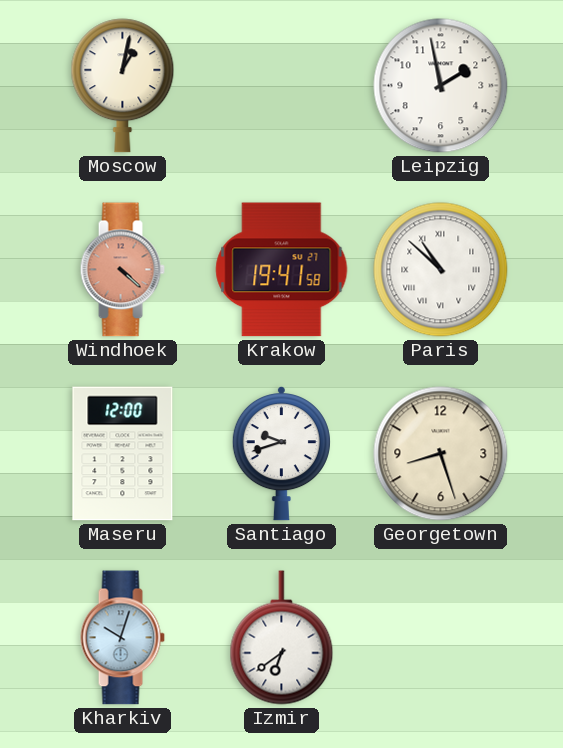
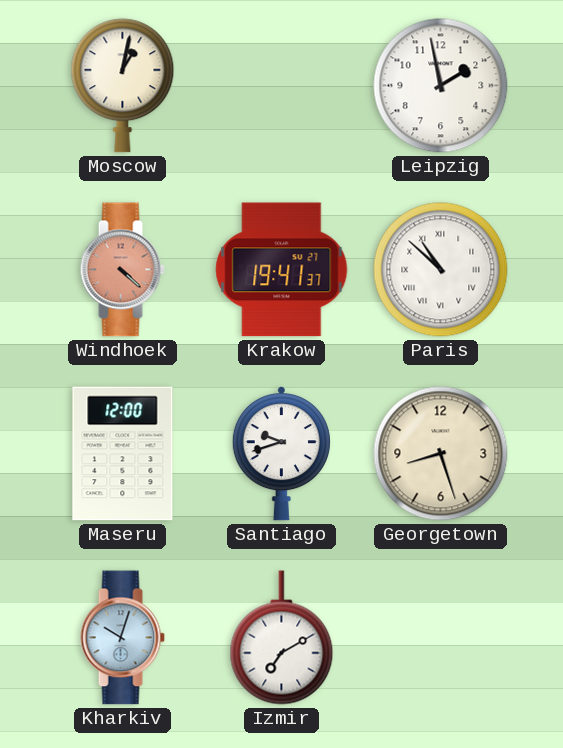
Krakow: 19:41:58 -> 19:41:37 (282, 270)
Izmir: 6:39 -> 7:10 (282, 638)
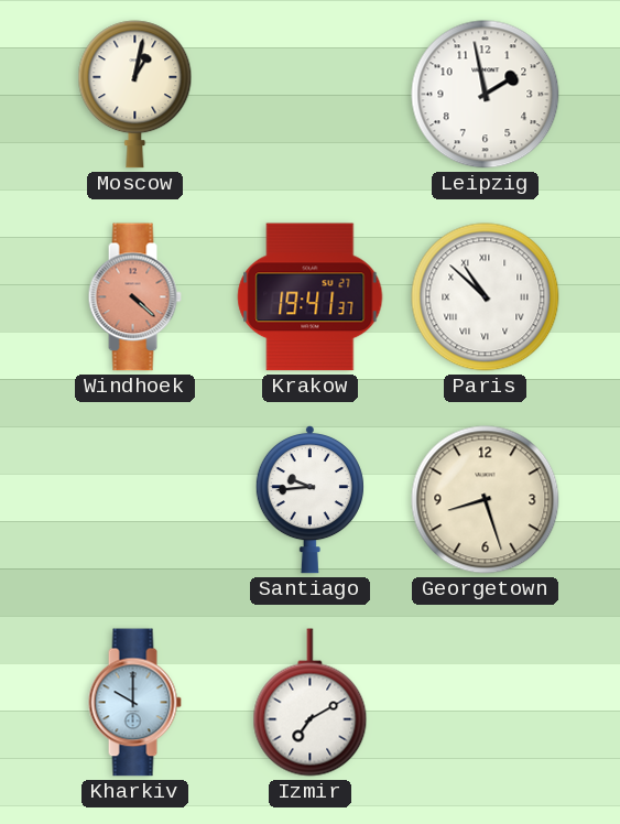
Maseru: 12:00 -> none (123, 454)
Santiago: 9:42 -> 9:44 (309, 499)
Kharkiv: 10:03 -> 10:00 (134, 703)
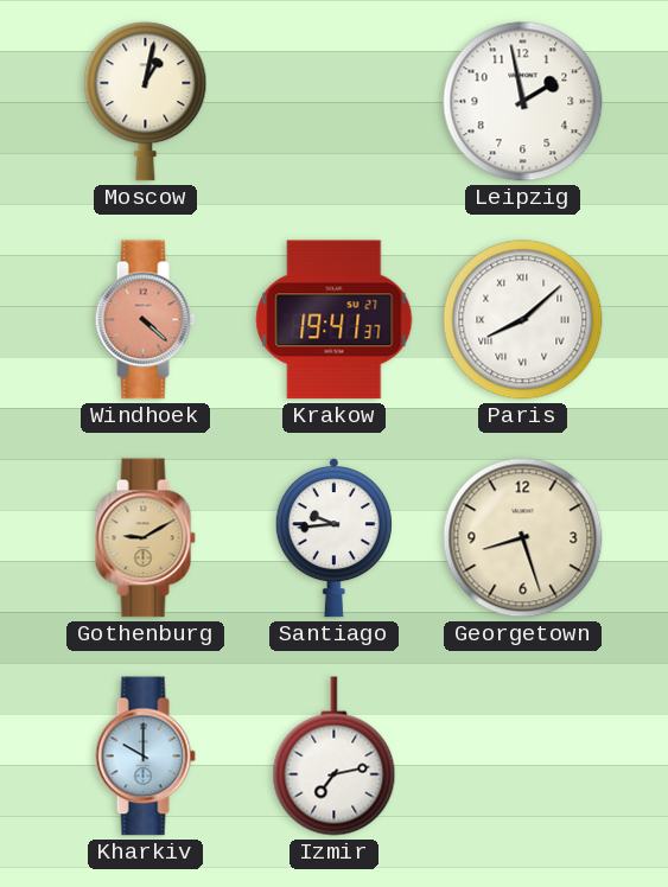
Paris: 10:52 -> 8:08 (523, 320)
Gothenburg: none -> 9:10 (145, 538)
Izmir: 7:10 -> 7:13 (335, 757)
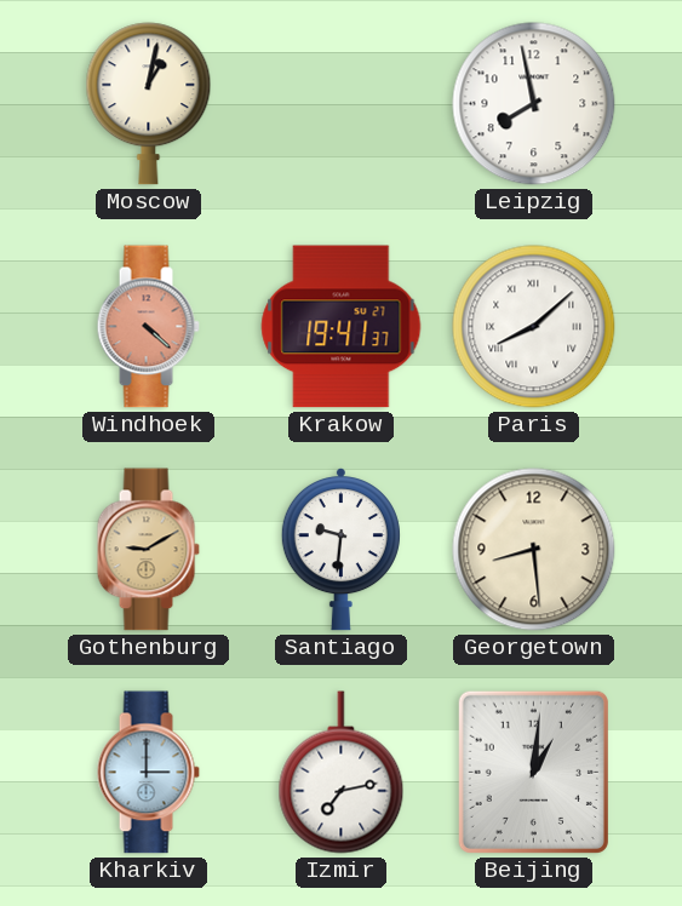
Leipzig: 1:58 -> 7:58 (534, 104)
Santiago: 9:44 -> 9:31 (340, 549)
Georgetown: 8:27 -> 8:29 (534, 550)
Kharkiv: 10:00 -> 3:00 (148, 773)
Beijing: none -> 1:01 (533, 772)
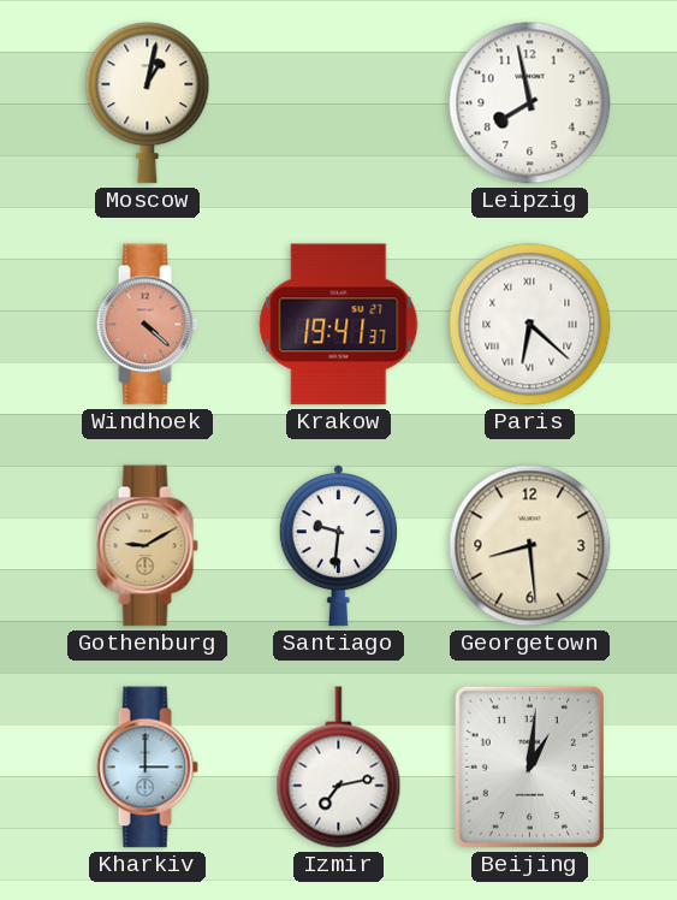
Paris: 8:08 -> 6:22 (530, 325)
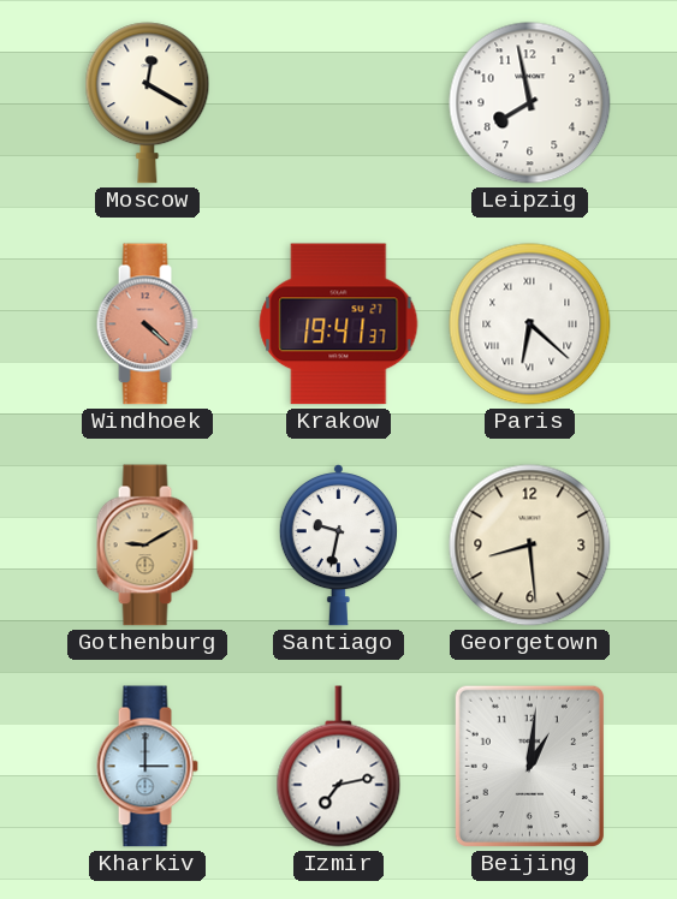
Moscow: 1:02 -> 12:20 (148, 103)
Santiago: 9:31 -> 9:32 (338, 544)
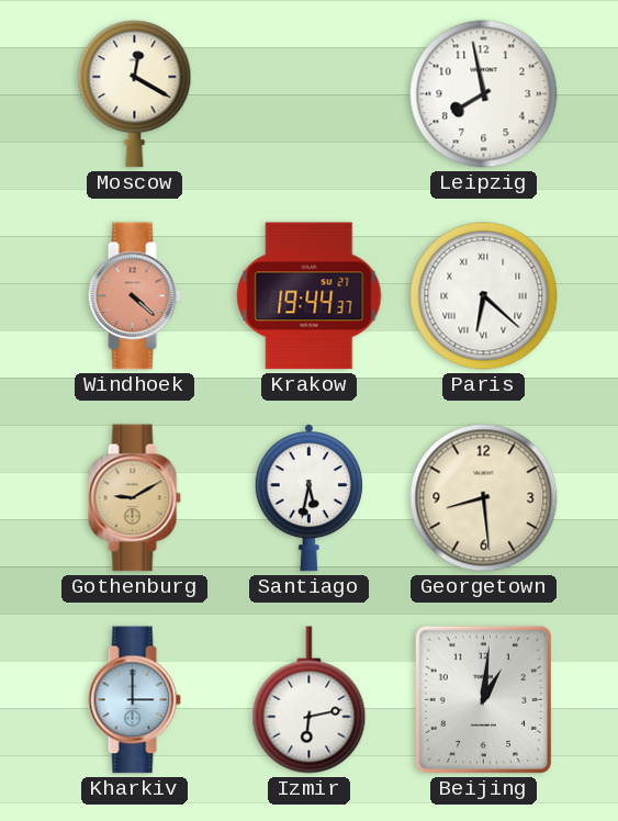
Krakow: 19:41 -> 19:44 (310, 296)
Santiago: 9:32 -> 5:32 (308, 497)
Izmir: 7:13 -> 6:13 (310, 700)
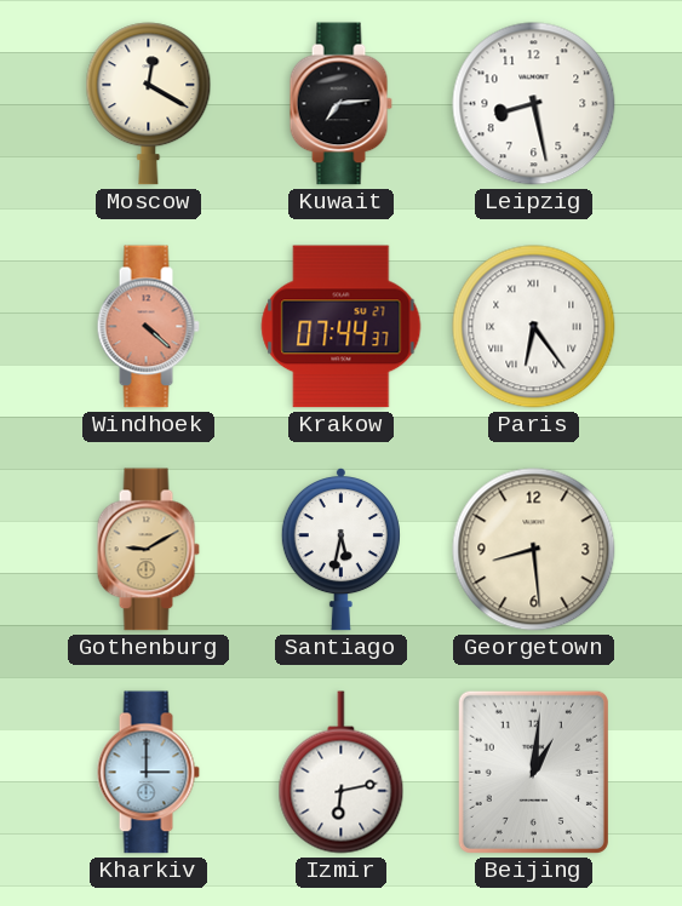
Kuwait: none -> 7:14 (340, 104)
Leipzig: 7:58 -> 8:28 (534, 104)
Krakow: 19:44 -> 07:44 (342, 327)
Paris: 6:22 -> 6:24 (534, 327)
